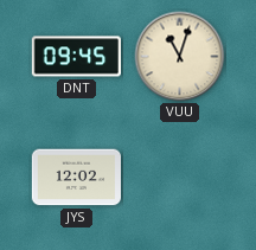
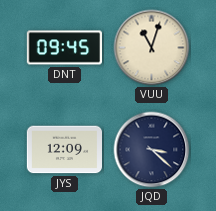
JYS: 12:02 -> 12:09 (64, 150)
JQD: none -> 3:22 (152, 150)
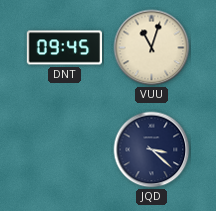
JYS: 12:09 -> none (64, 150)
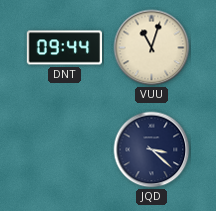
DNT: 09:45 -> 09:44 (64, 48)
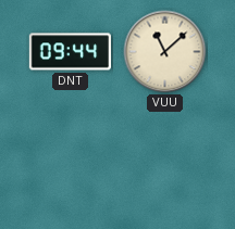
VUU: 11:03 -> 11:08 (165, 52)
JQD: 3:22 -> none (152, 150)
